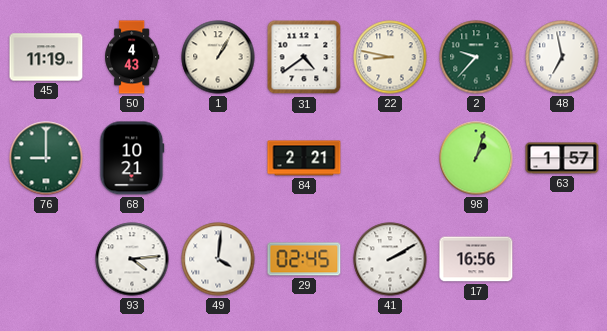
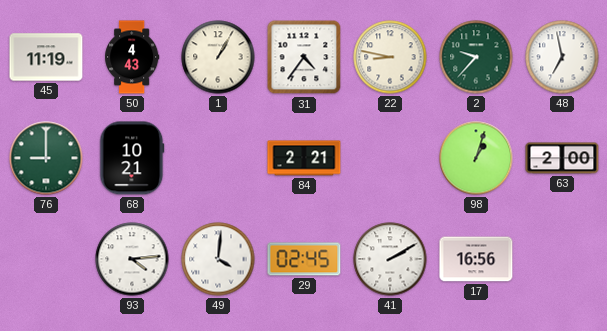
31: 4:39 -> 4:36 (304, 57)
63: 1:57 -> 2:00 (562, 158)
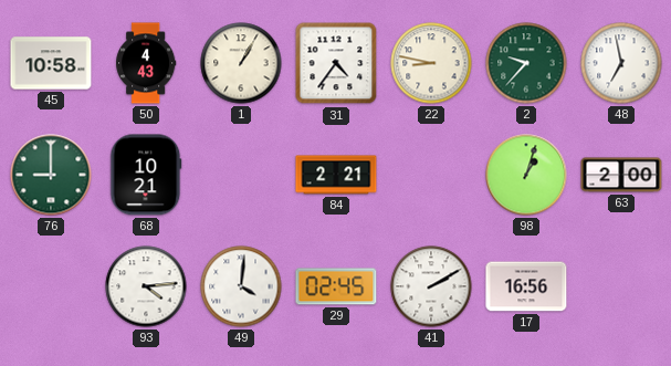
45: 11:19 -> 10:58 (51, 63)
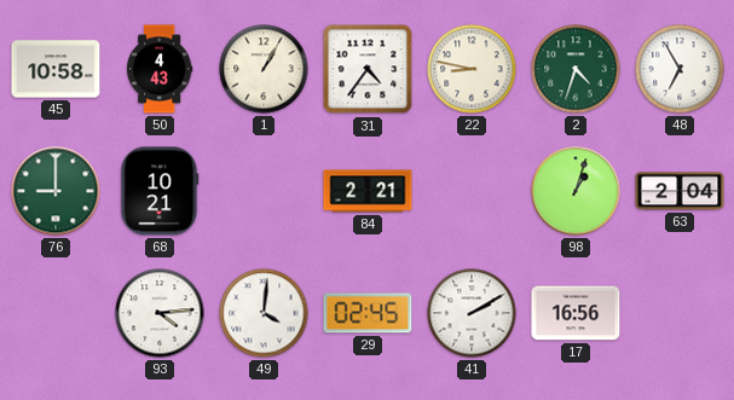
2: 9:37 -> 4:33 (576, 69)
48: 6:58 -> 6:55 (680, 69)
63: 2:00 -> 2:04 (680, 191)
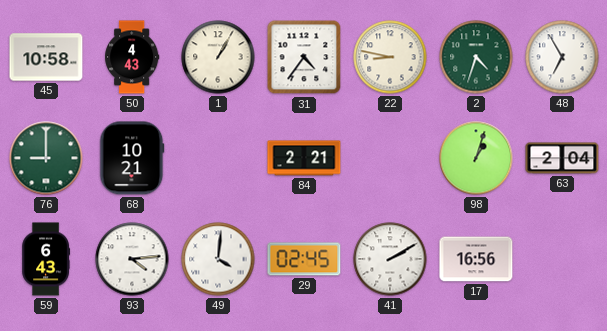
59: none -> 6:43 (46, 259)
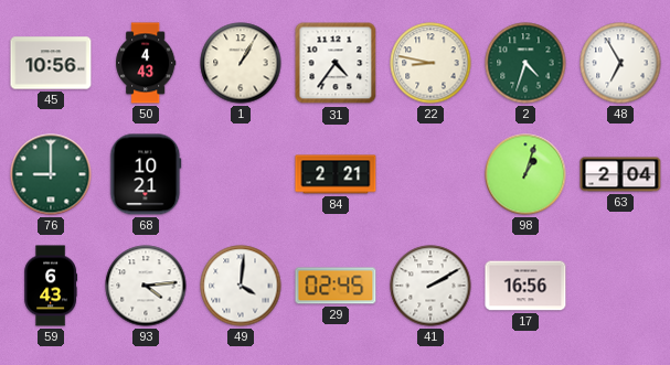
45: 10:58 -> 10:56 (51, 63)
